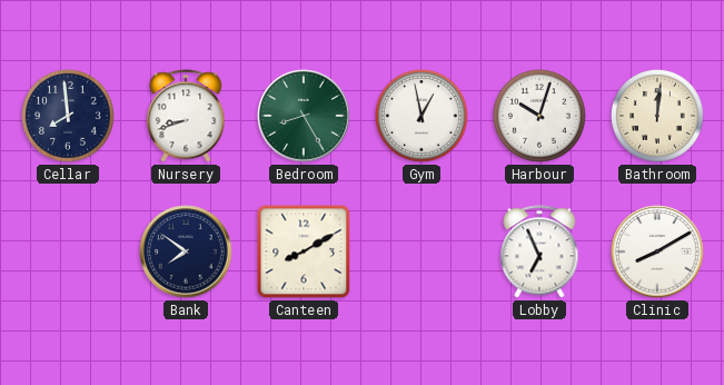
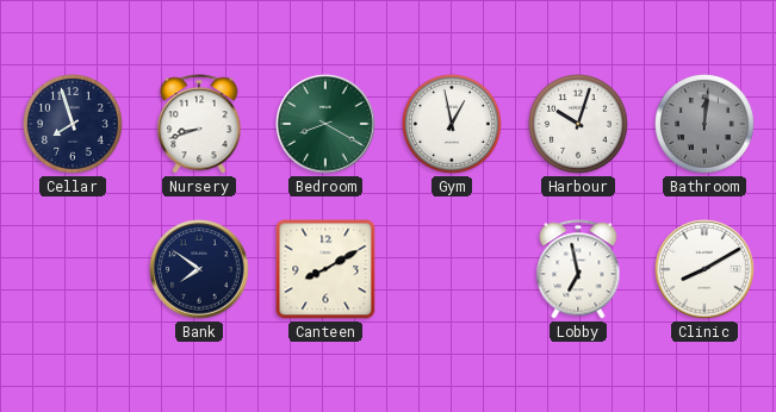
Cellar: 7:59 -> 7:57 (73, 125)
Bedroom: 8:25 -> 8:20 (325, 124)
Bathroom dial: cream -> grey (704, 125)
Lobby: 6:56 -> 6:58 (578, 269)
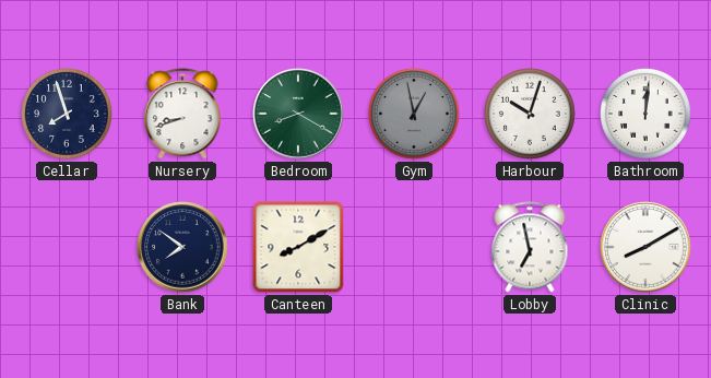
Gym dial: white -> grey (414, 115)
Bathroom dial: grey -> white (645, 115)
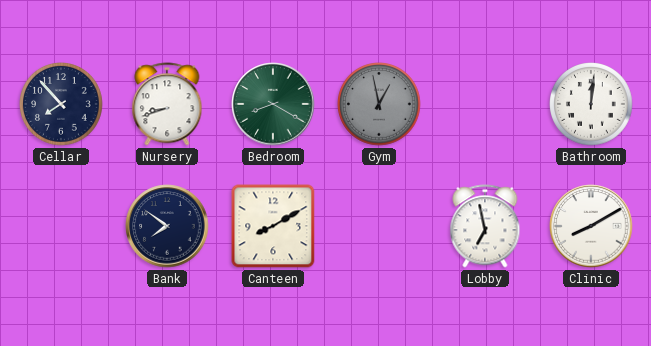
Cellar: 7:57 -> 7:53 (61, 105)
Harbour: 10:03 -> none (530, 115)
